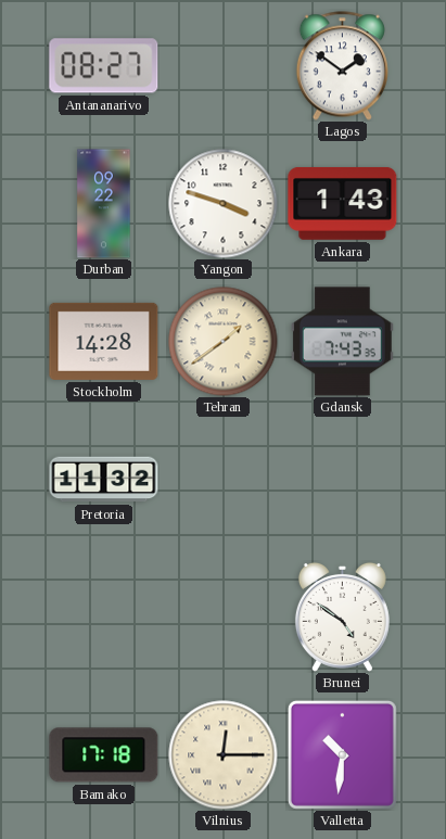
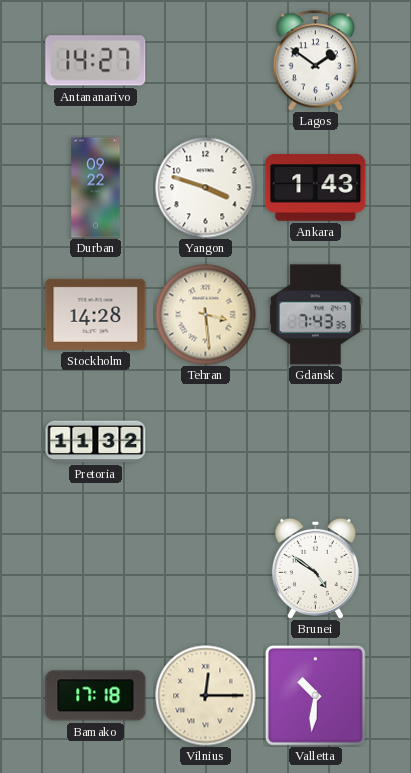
Antananarivo: 08:27 -> 14:27 (96, 61)
Tehran: 1:39 -> 3:29 (206, 315)
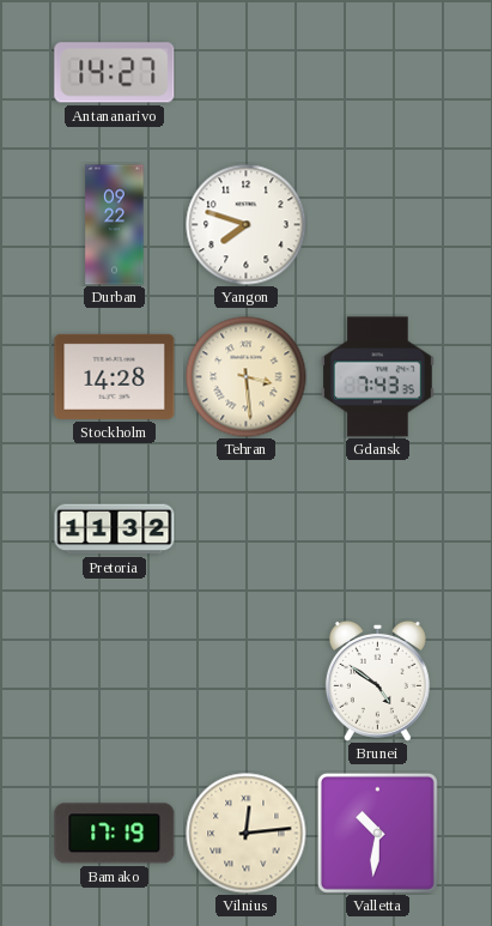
Lagos: 1:51 -> none (315, 61)
Yangon: 3:48 -> 7:48 (247, 225)
Ankara: 1:43 -> none (316, 187)
Bamako: 17:18 -> 17:19 (115, 834)
Vilnius: 12:15 -> 12:14 (247, 834)
